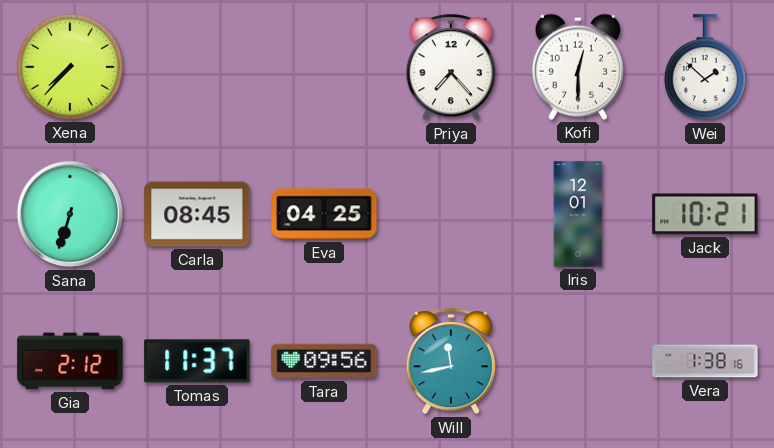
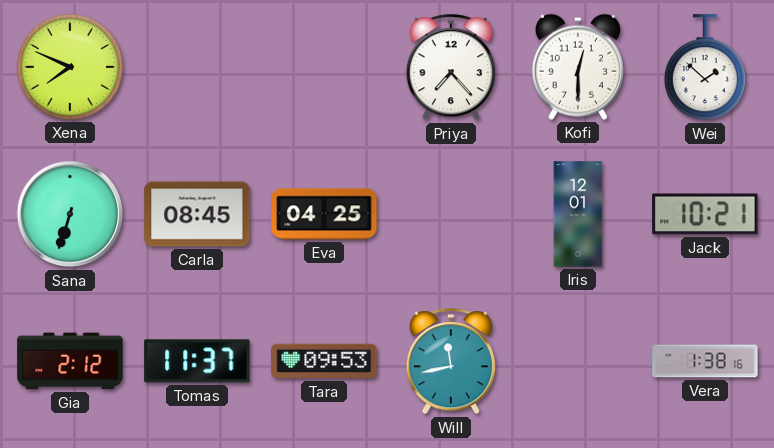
Xena: 7:37 -> 7:49 (70, 67)
Tara: 09:56 -> 09:53 (324, 361)
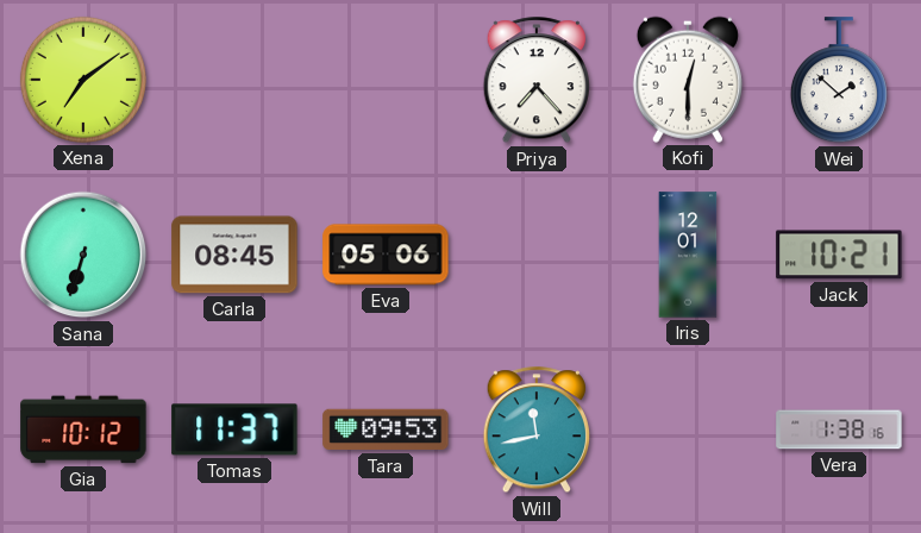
Xena: 7:49 -> 7:09 (83, 80)
Eva: 04:25 -> 05:06 (386, 255)
Gia: 2:12 -> 10:12 (83, 429)
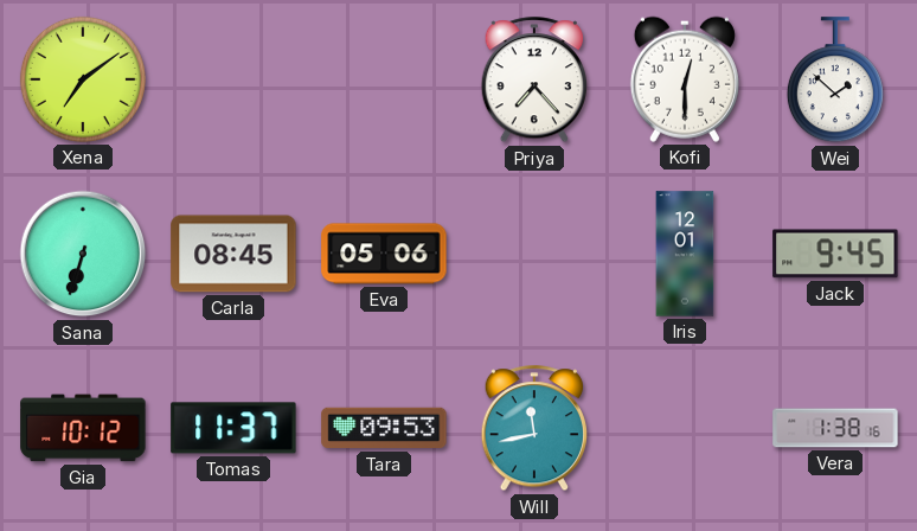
Jack: 10:21 -> 9:45 (835, 254)
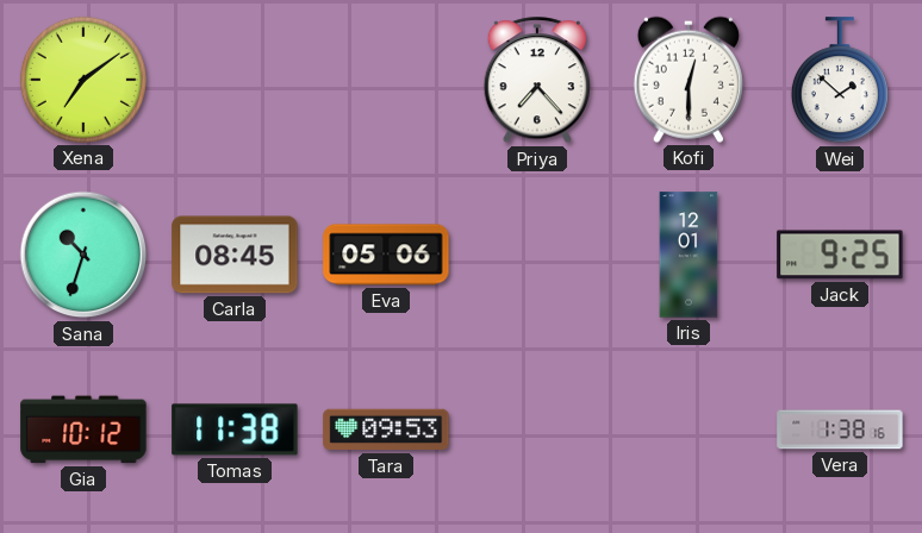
Sana: 6:33 -> 10:33 (83, 255)
Jack: 9:45 -> 9:25 (840, 255)
Tomas: 11:37 -> 11:38 (235, 429)
Will: 11:43 -> none (533, 429)
